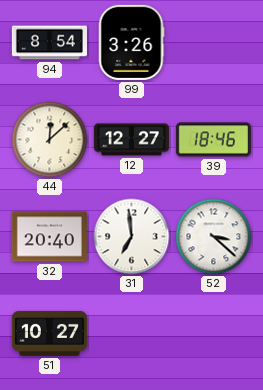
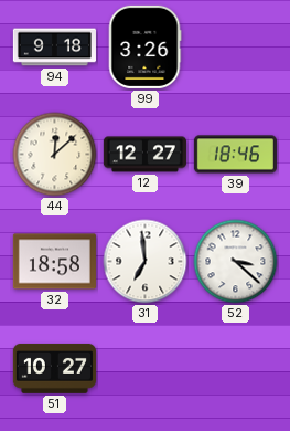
94: 8:54 -> 9:18 (54, 48)
32: 20:40 -> 18:58 (54, 262)
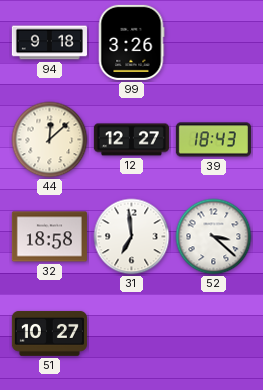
39: 18:46 -> 18:43 (213, 140)
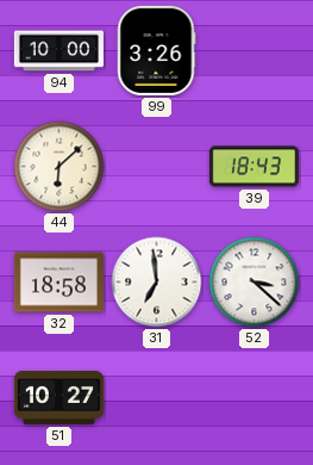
94: 9:18 -> 10:00 (58, 51)
44: 12:08 -> 6:08 (60, 167)
12: 12:27 -> none (131, 140)
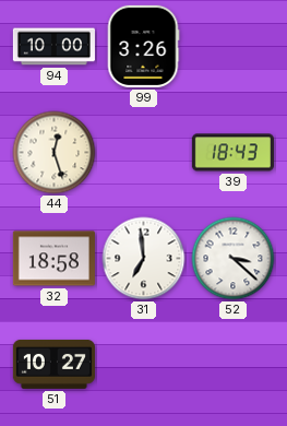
44: 6:08 -> 12:27 (55, 153)
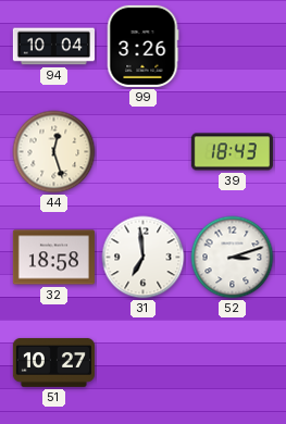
94: 10:00 -> 10:04 (53, 47)
52: 3:22 -> 3:12 (233, 258)
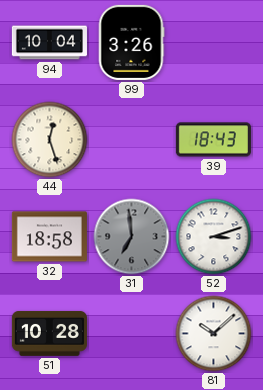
31 dial: white -> grey (132, 237)
51: 10:27 -> 10:28 (49, 333)
81: none -> 10:08 (214, 334)
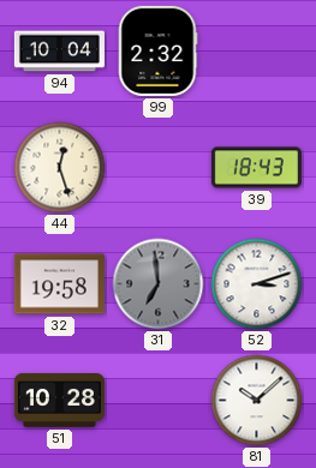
99: 3:26 -> 2:32 (157, 50)
32: 18:58 -> 19:58 (59, 284)
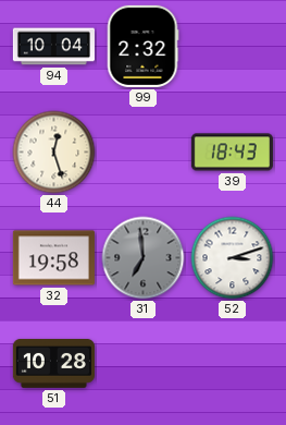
81: 10:08 -> none (257, 401)
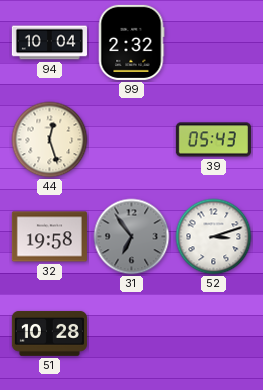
39: 18:43 -> 05:43 (213, 140)
31: 6:59 -> 6:54 (132, 237)
